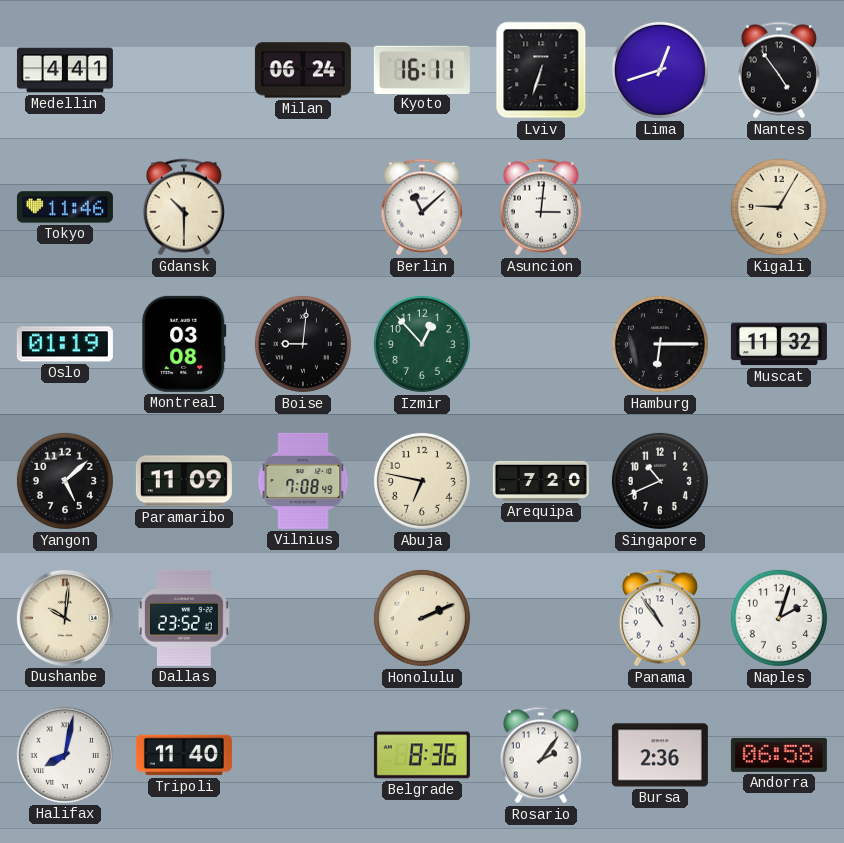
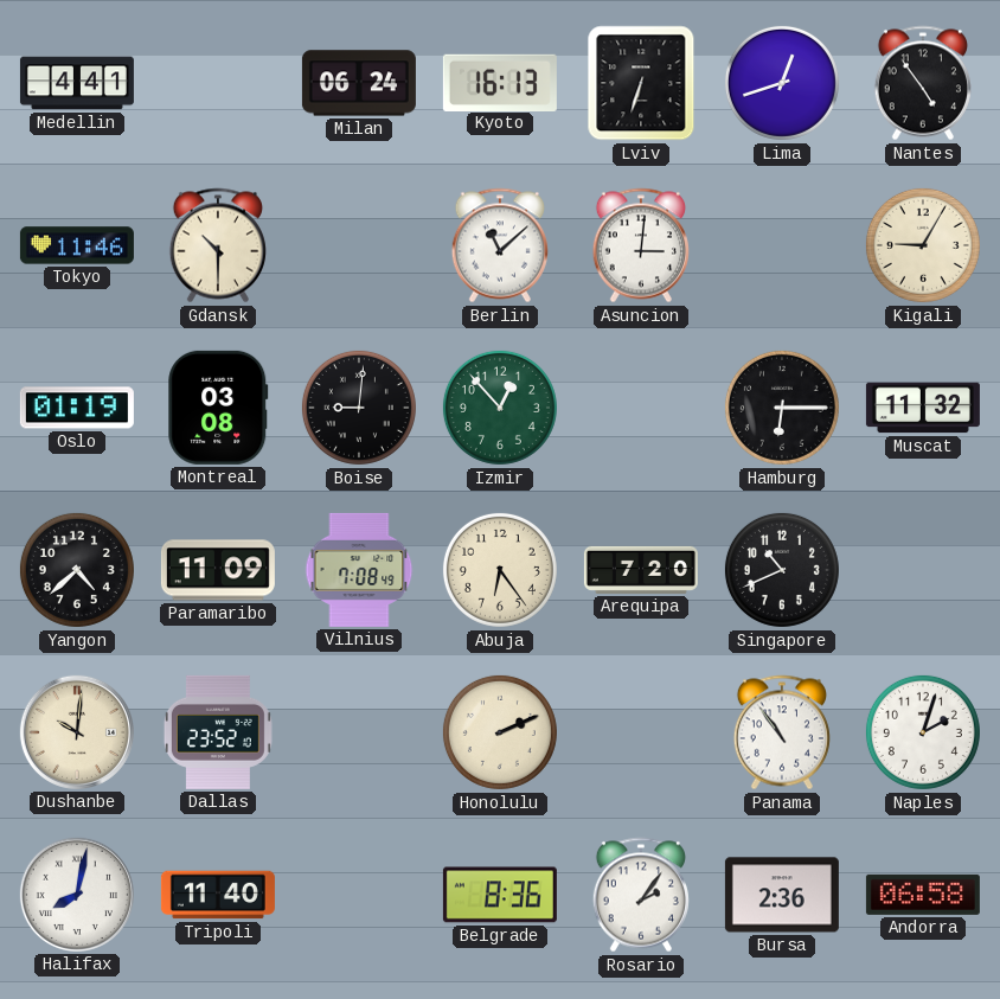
Kyoto: 16:11 -> 16:13 (500, 82)
Yangon: 5:08 -> 4:38 (77, 570)
Abuja: 6:47 -> 6:24 (500, 570)
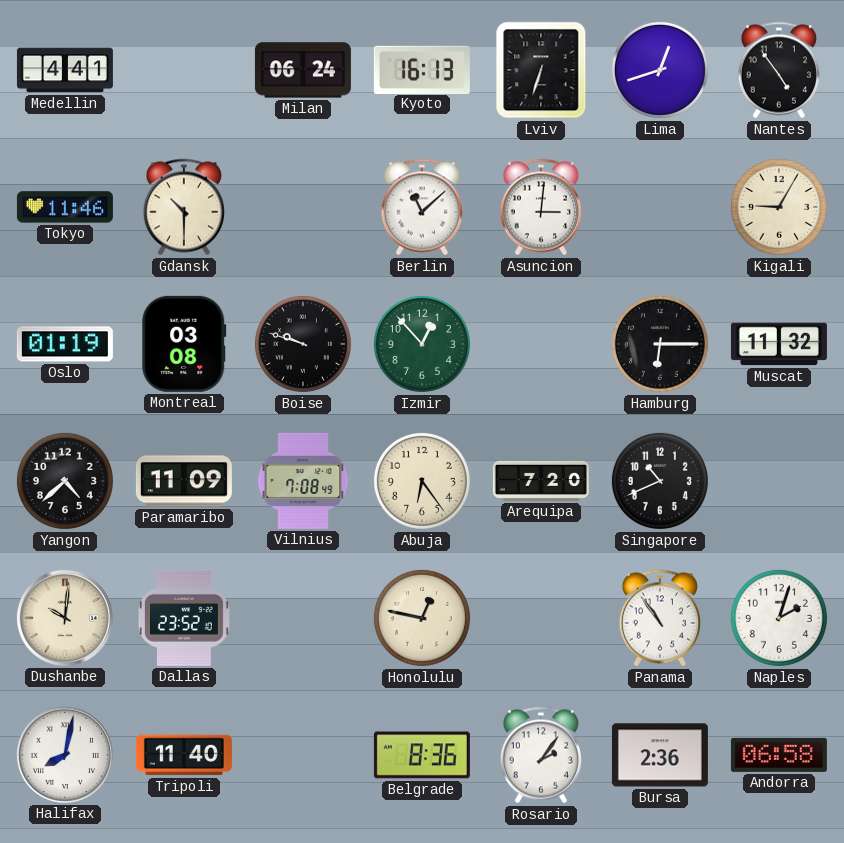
Boise: 9:01 -> 9:48 (303, 344)
Honolulu: 2:11 -> 12:47 (422, 618)
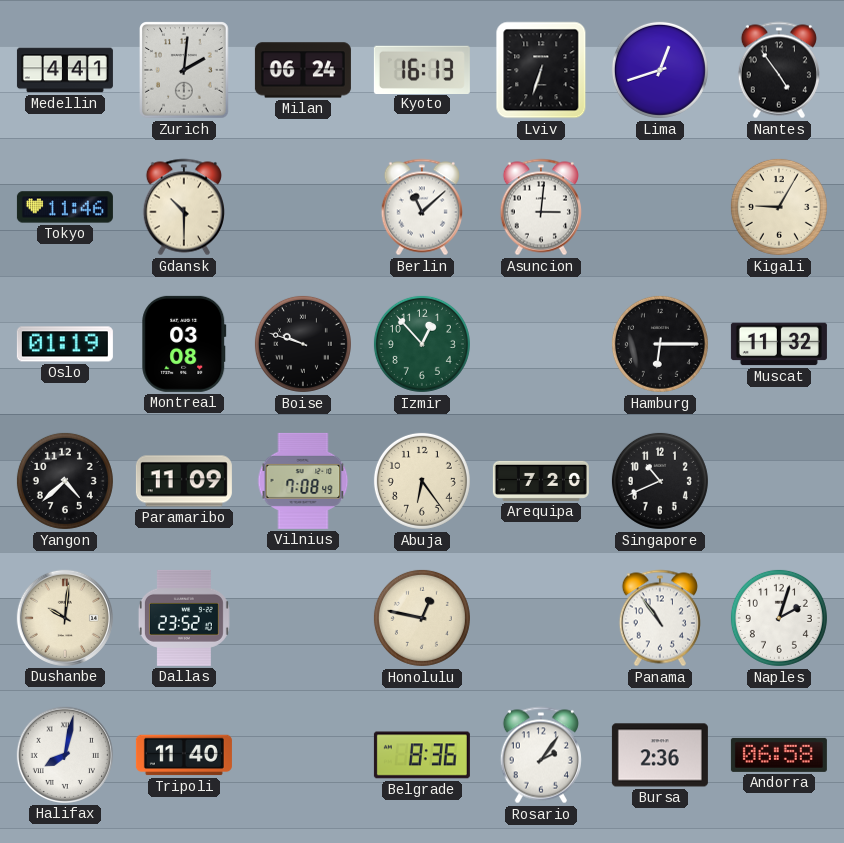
Zurich: none -> 2:01 (185, 70)
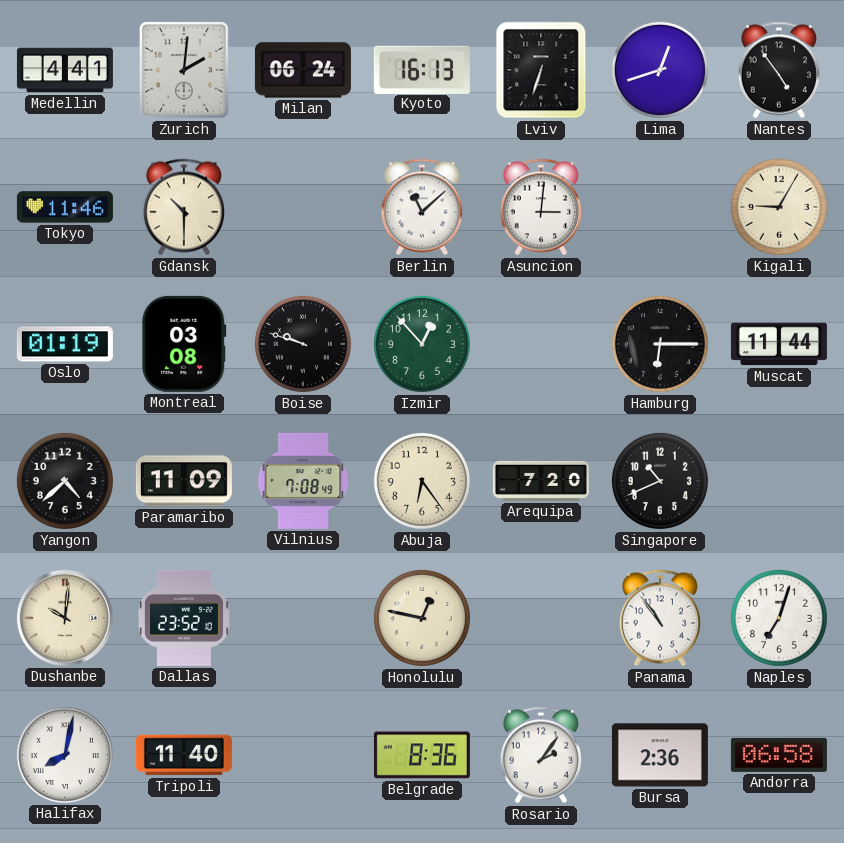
Muscat: 11:32 -> 11:44 (779, 344)
Naples: 2:03 -> 7:03 (779, 618)
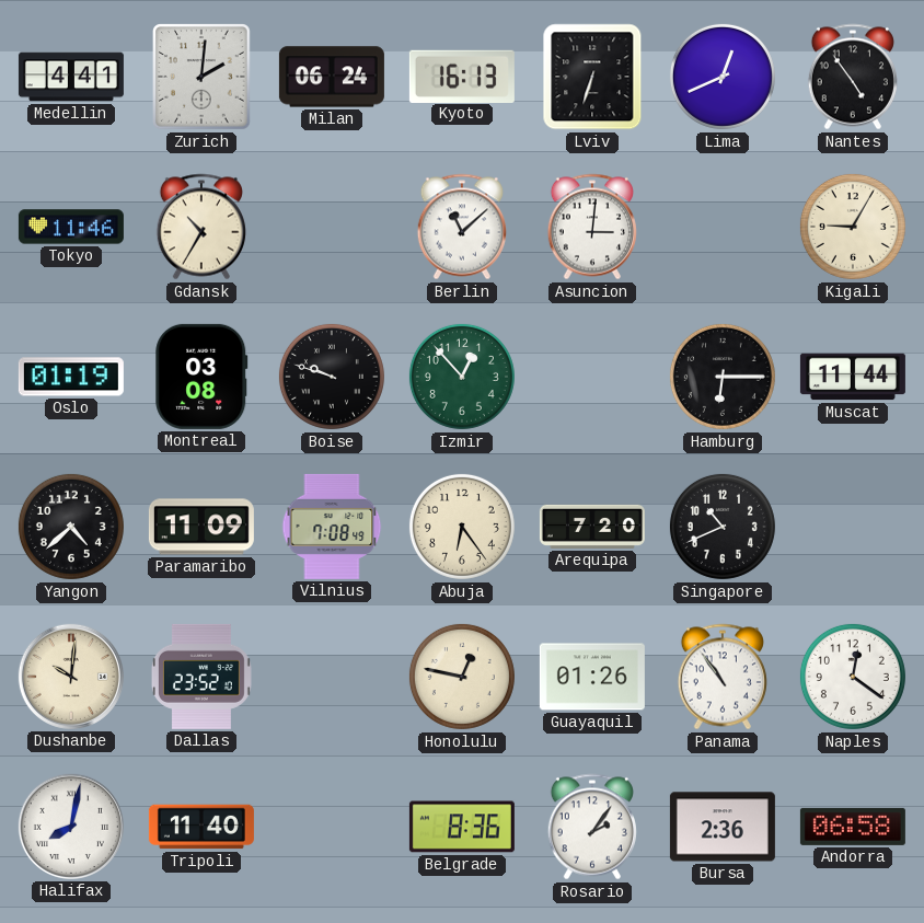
Lima: 12:42 -> 12:41 (723, 77)
Gdansk: 10:30 -> 10:35 (201, 227)
Guayaquil: none -> 01:26 (592, 677)
Naples: 7:03 -> 12:21 (853, 677)
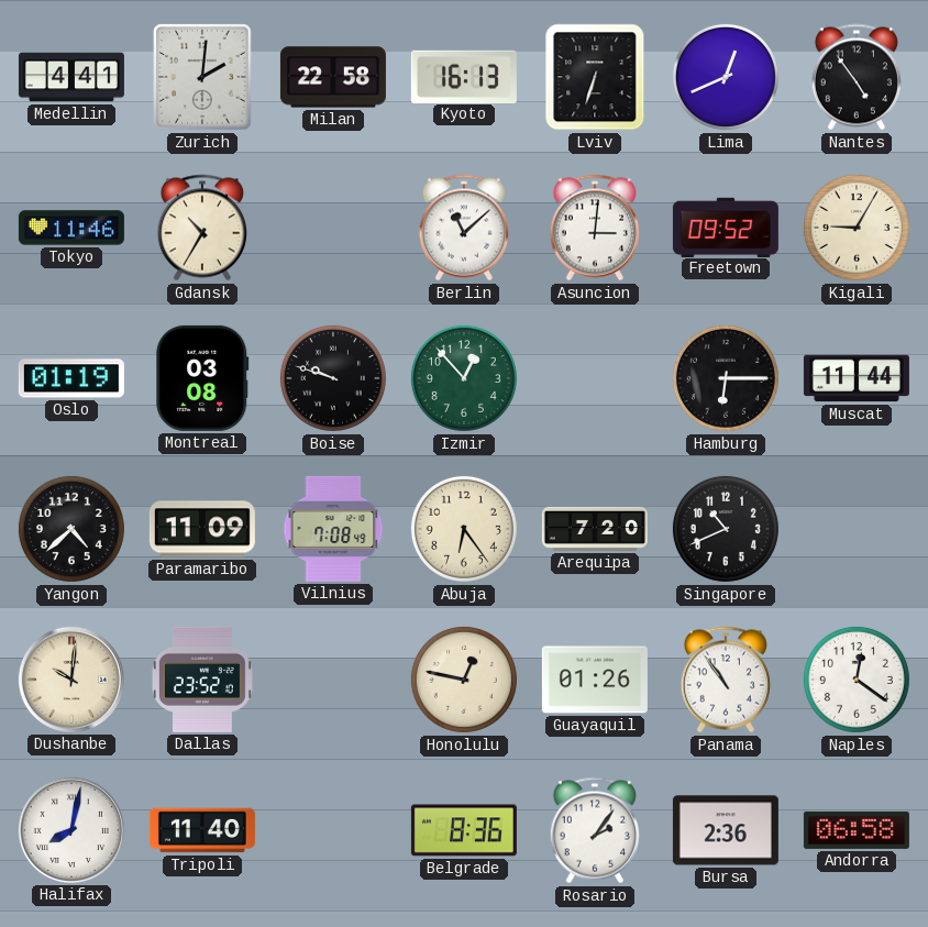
Milan: 06:24 -> 22:58 (333, 77)
Freetown: none -> 09:52 (726, 227)
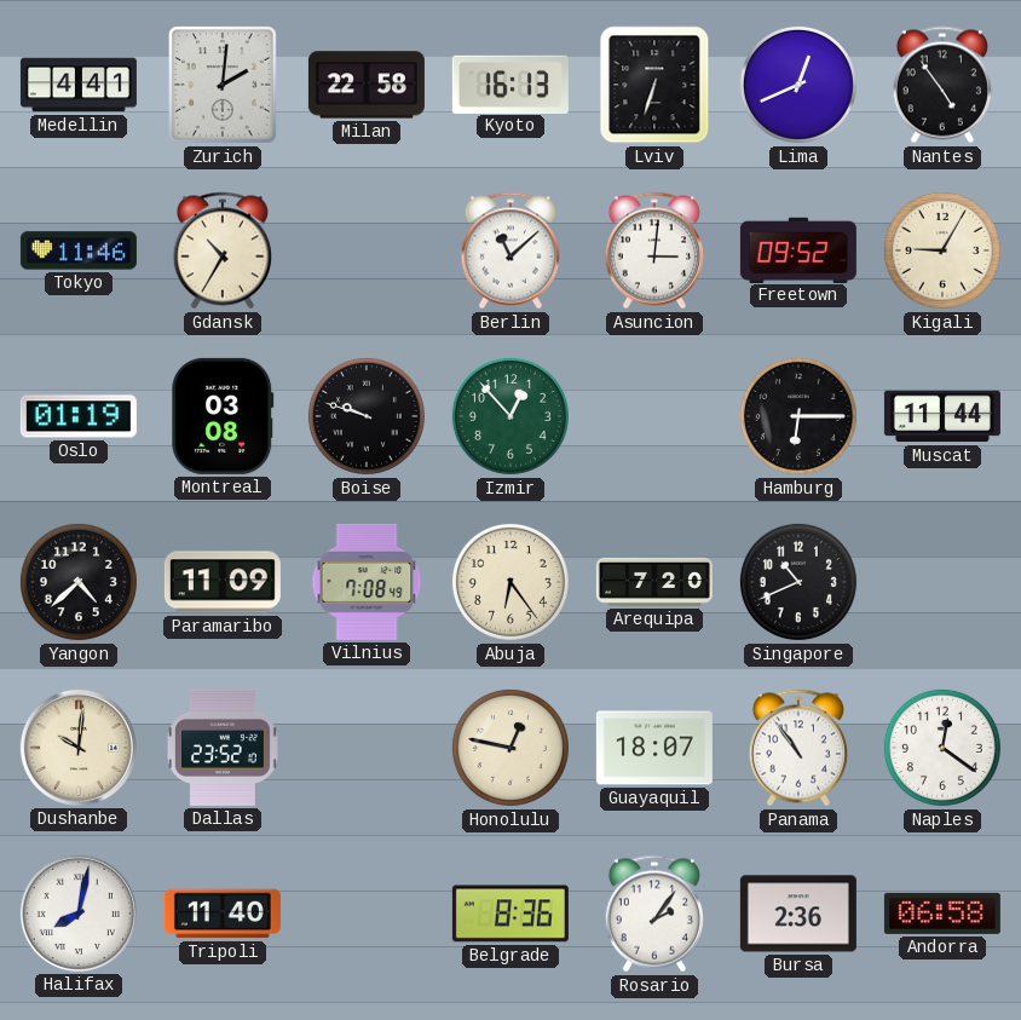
Guayaquil: 01:26 -> 18:07 (654, 748)
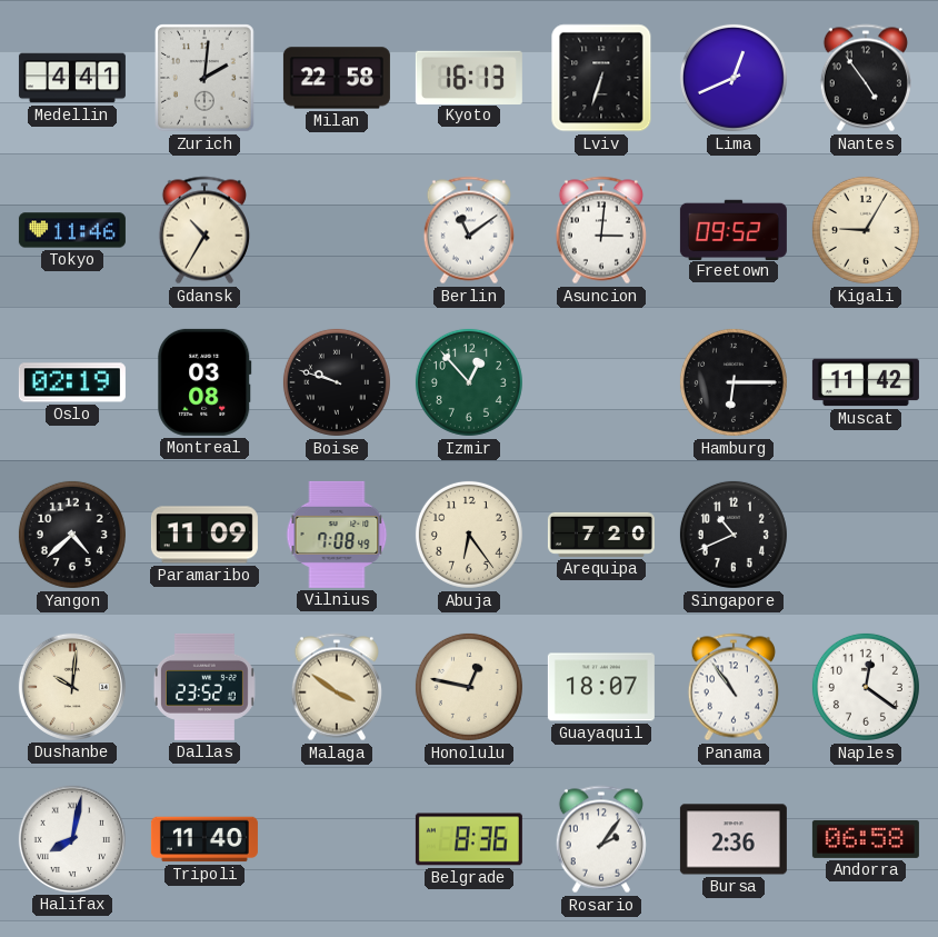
Berlin: 11:08 -> 11:09 (469, 230)
Oslo: 01:19 -> 02:19 (72, 382)
Muscat: 11:44 -> 11:42 (866, 382)
Malaga: none -> 3:51 (337, 687)
